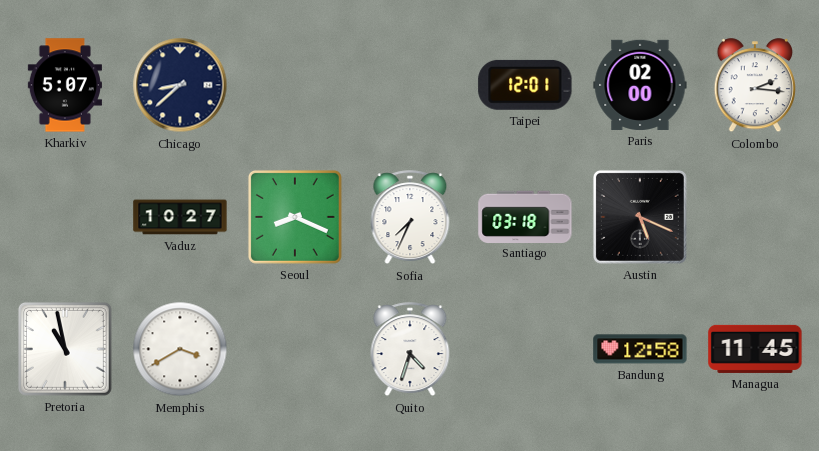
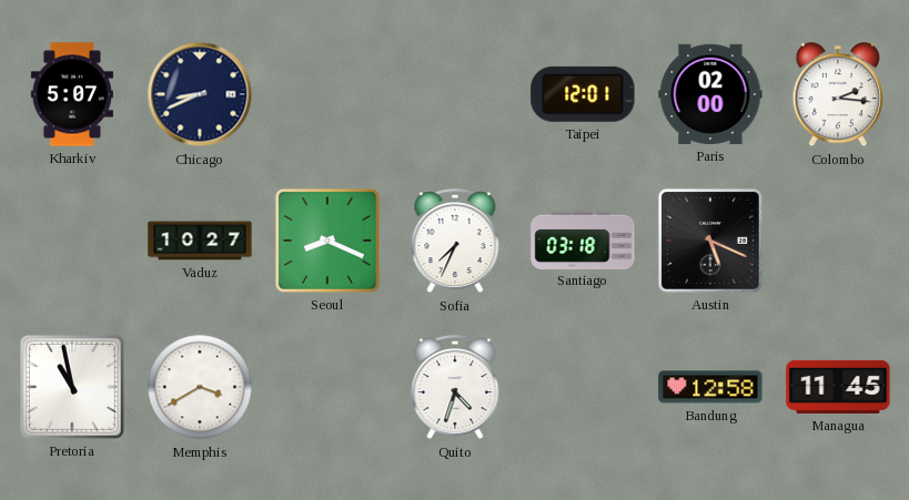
Chicago: 8:38 -> 8:41 (200, 94)
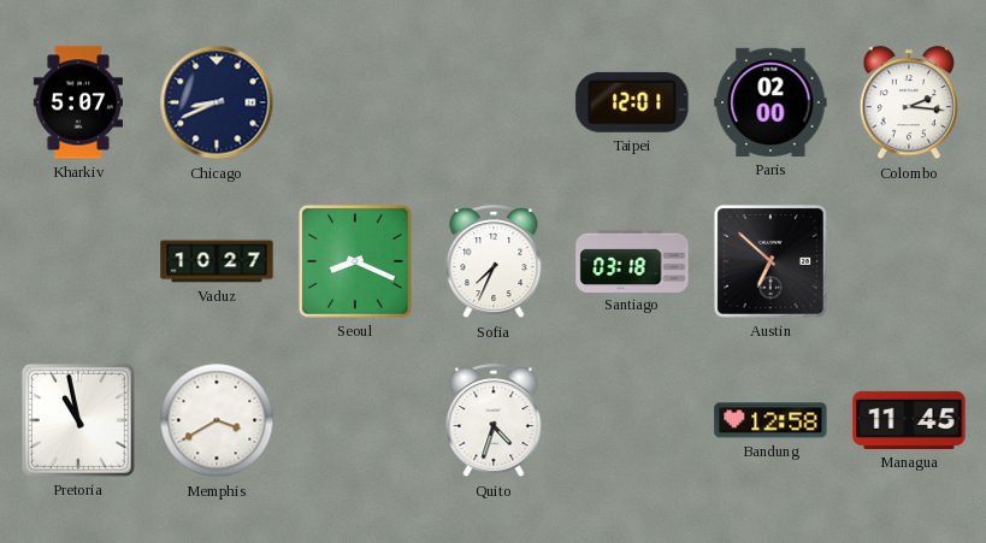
Austin: 5:19 -> 6:52 (771, 261)
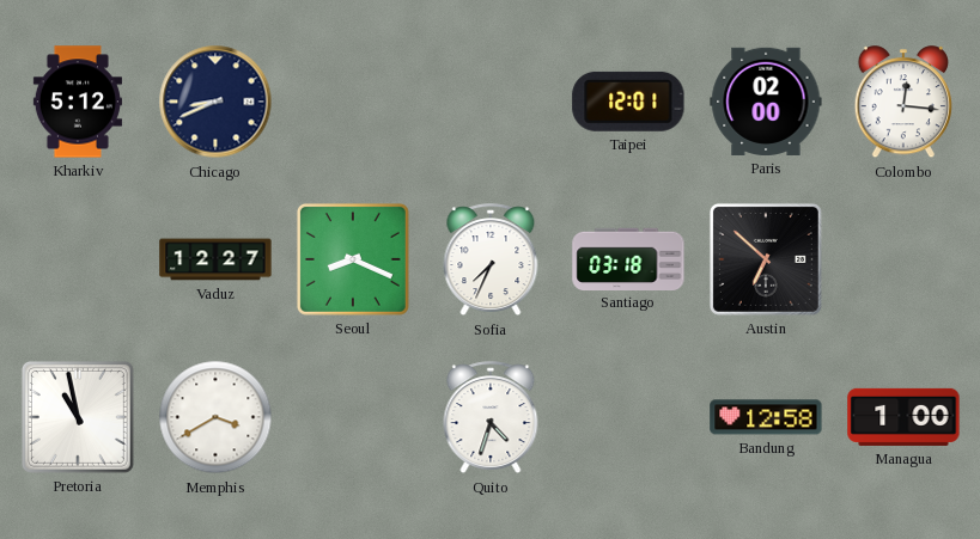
Kharkiv: 5:07 -> 5:12 (78, 102)
Colombo: 2:16 -> 12:16 (903, 103)
Vaduz: 10:27 -> 12:27 (215, 259)
Managua: 11:45 -> 1:00 (903, 417)
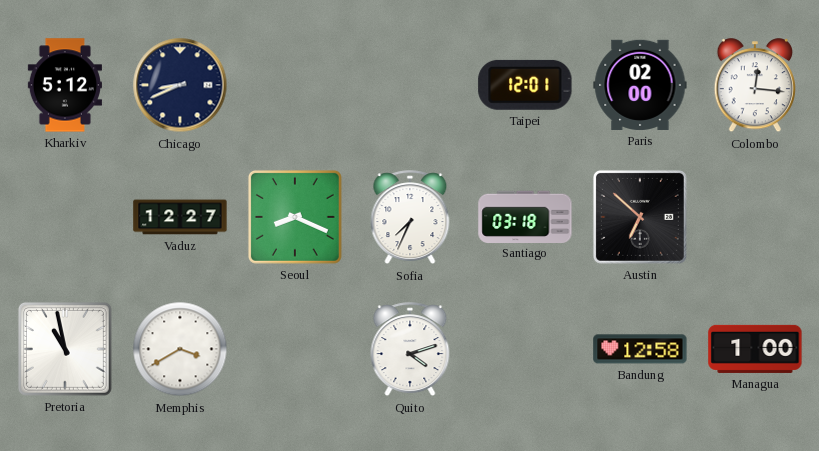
Quito: 4:33 -> 4:12 (410, 350)
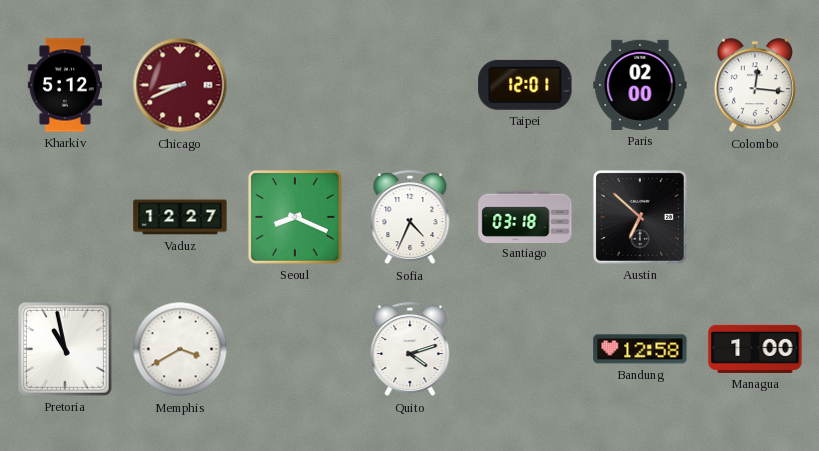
Chicago dial: navy -> burgundy (180, 85)
Sofia: 7:34 -> 4:34 (410, 218)
